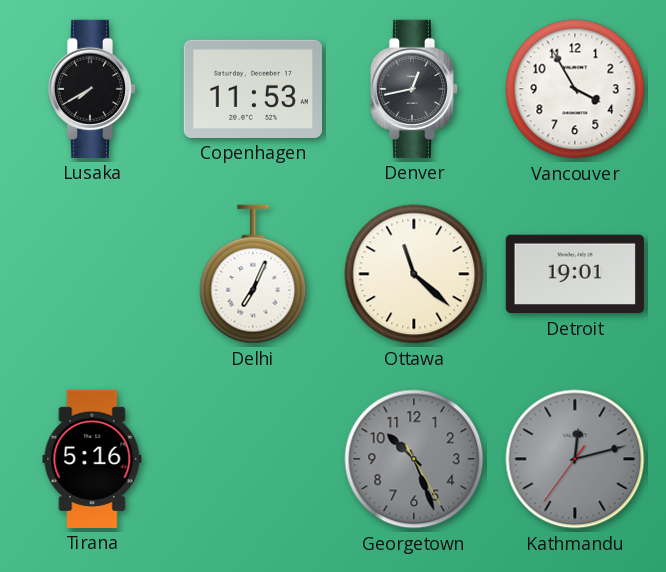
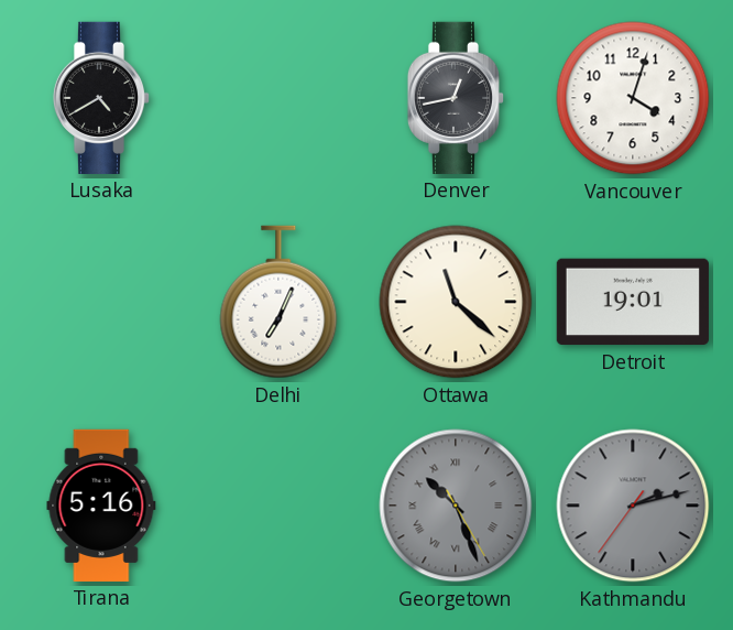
Lusaka: 7:40 -> 4:40 (101, 98)
Copenhagen: 11:53 -> none (253, 89)
Vancouver: 3:55 -> 4:03 (633, 98)
Georgetown numerals: Arabic -> Roman (456, 506)
Kathmandu: 12:12 -> 2:12 (633, 506)
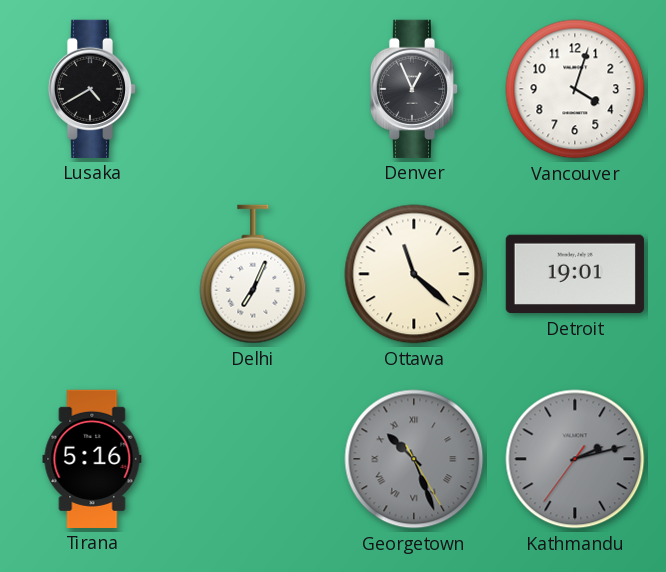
Denver: 12:43 -> 12:56 (414, 89)
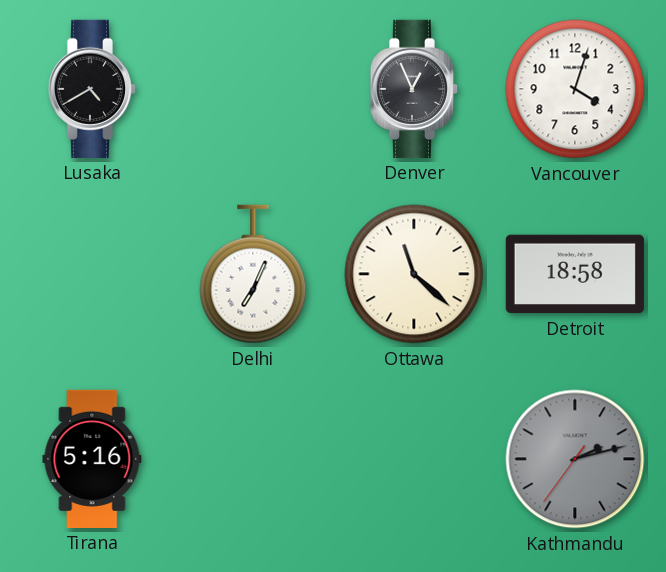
Detroit: 19:01 -> 18:58 (575, 274)
Georgetown: 10:26 -> none (414, 459)
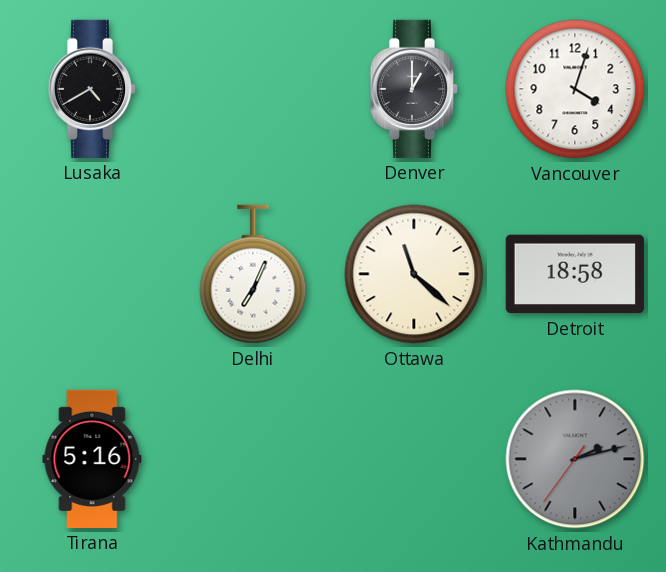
Denver: 12:56 -> 1:00 (414, 89)
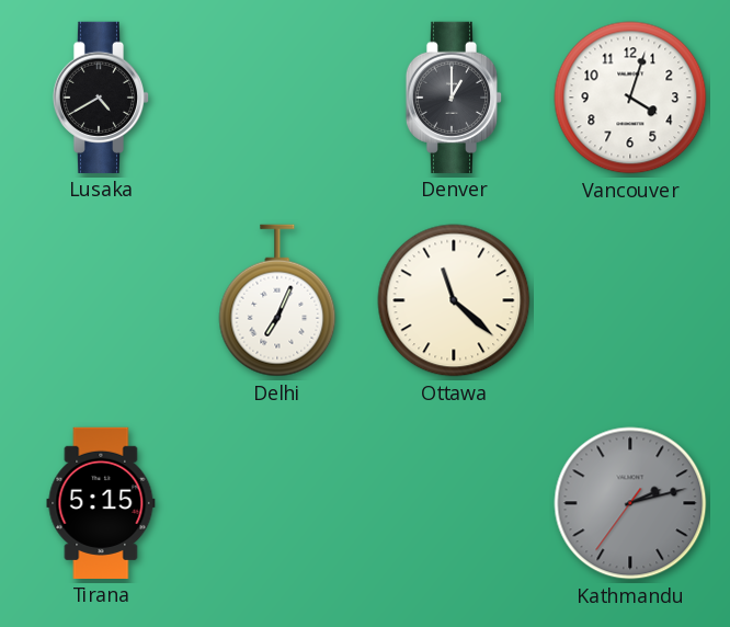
Detroit: 18:58 -> none (575, 274)
Tirana: 5:16 -> 5:15 (101, 503)
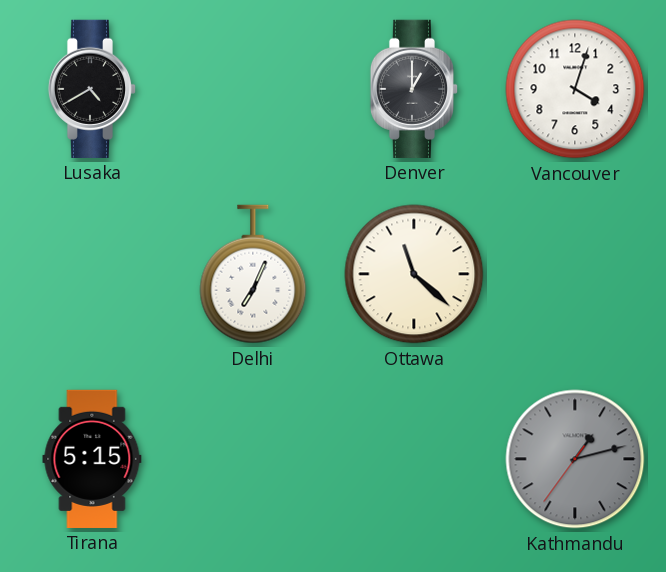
Kathmandu: 2:12 -> 1:12 (575, 459)
